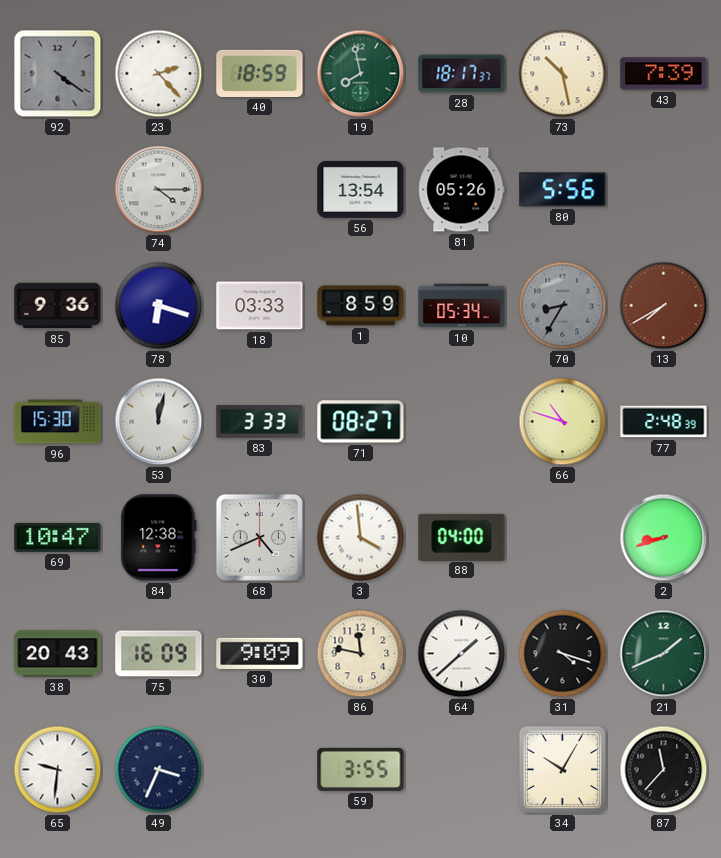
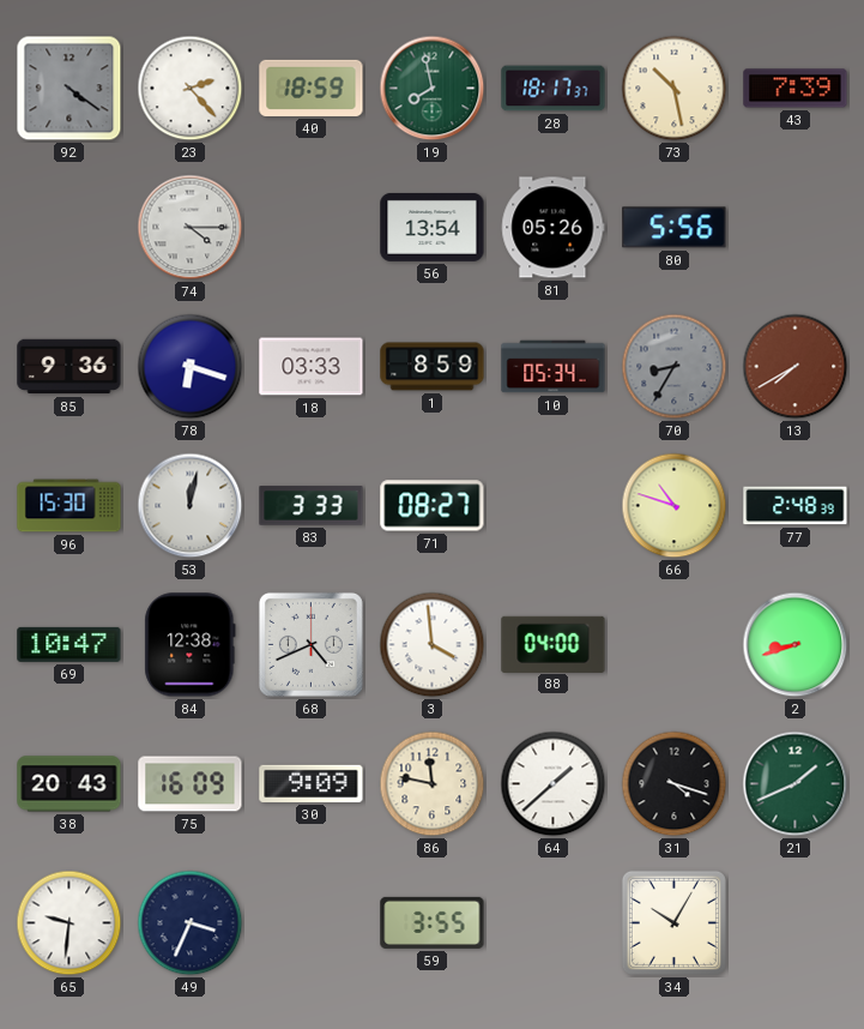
87: 11:37 -> none (664, 770)
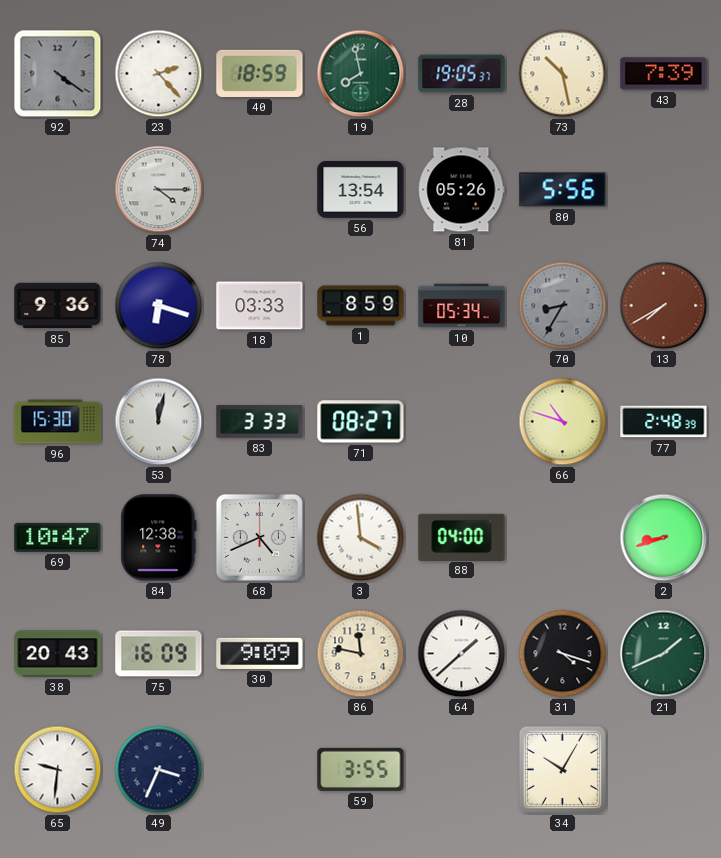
28: 18:17 -> 19:05 (462, 74)
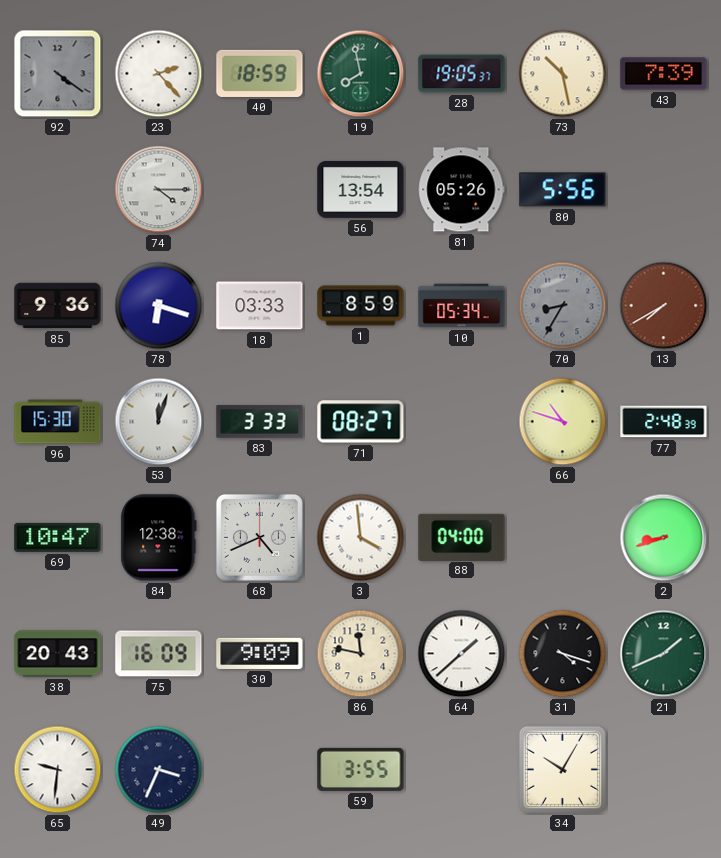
53: 12:02 -> 12:03 (159, 422)
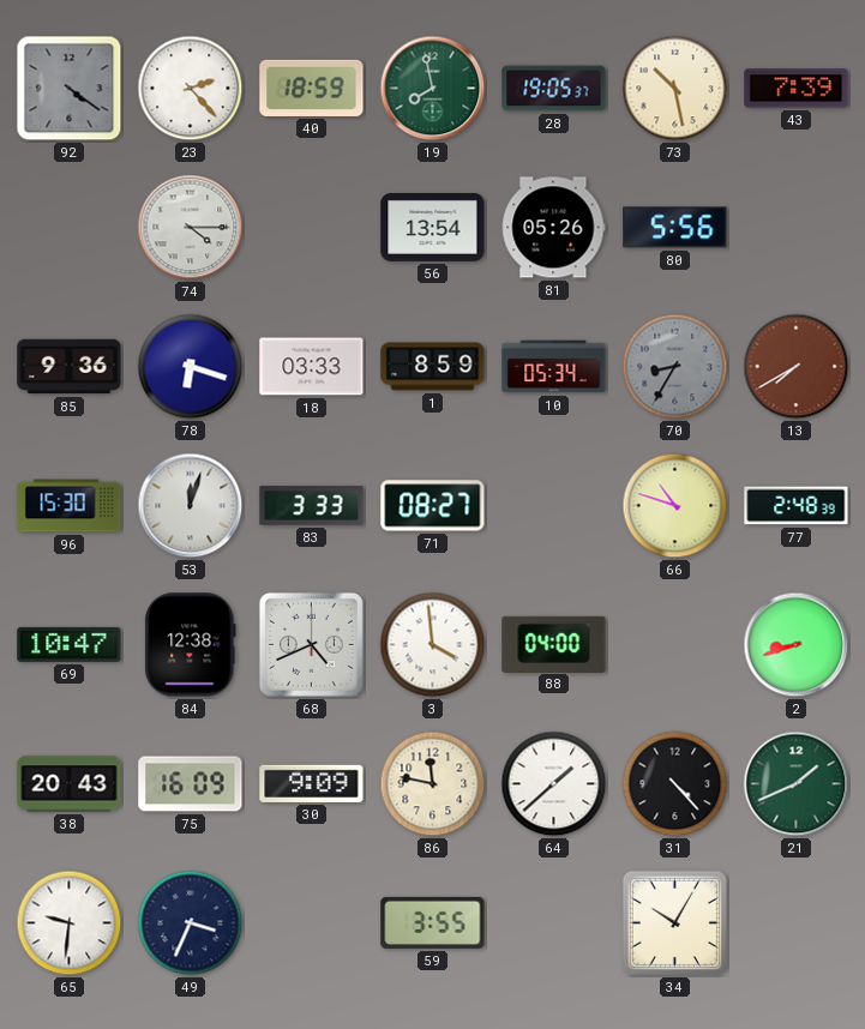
31: 4:18 -> 4:23 (675, 784)
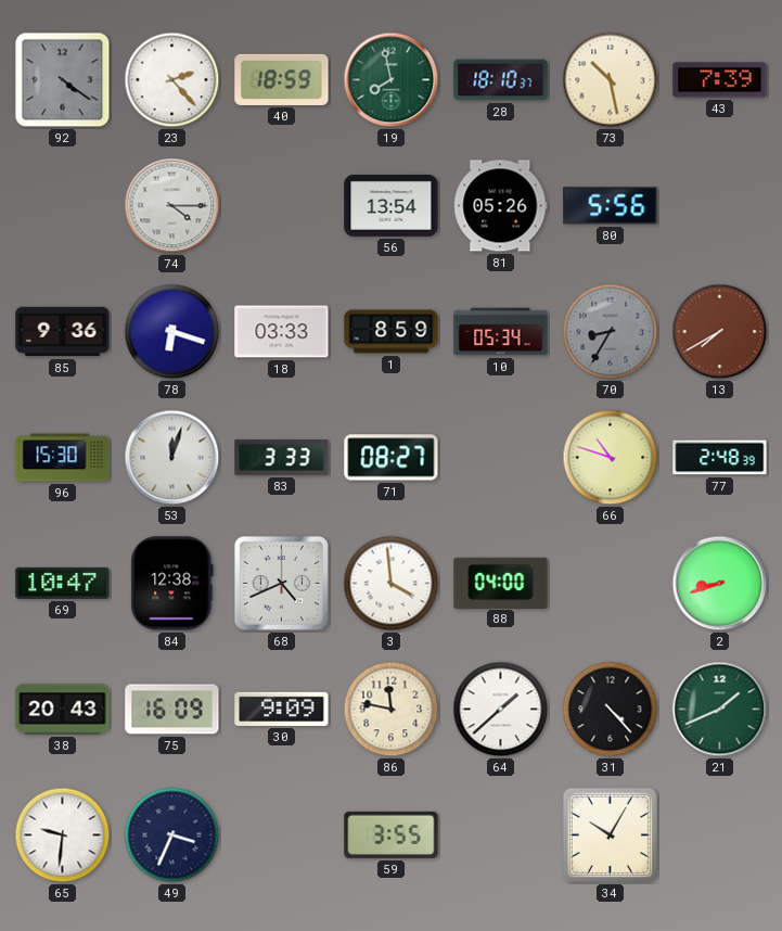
28: 19:05 -> 18:10 (501, 80)
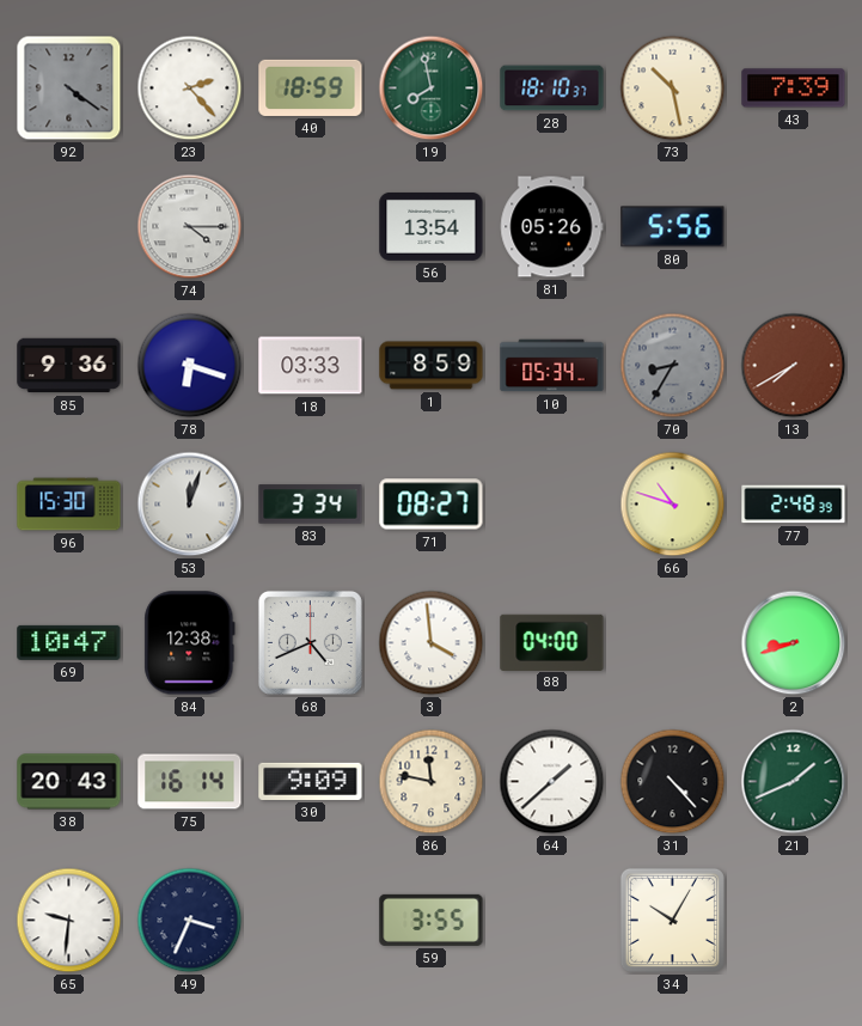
83: 3:33 -> 3:34 (311, 505)
75: 16:09 -> 16:14 (190, 782)
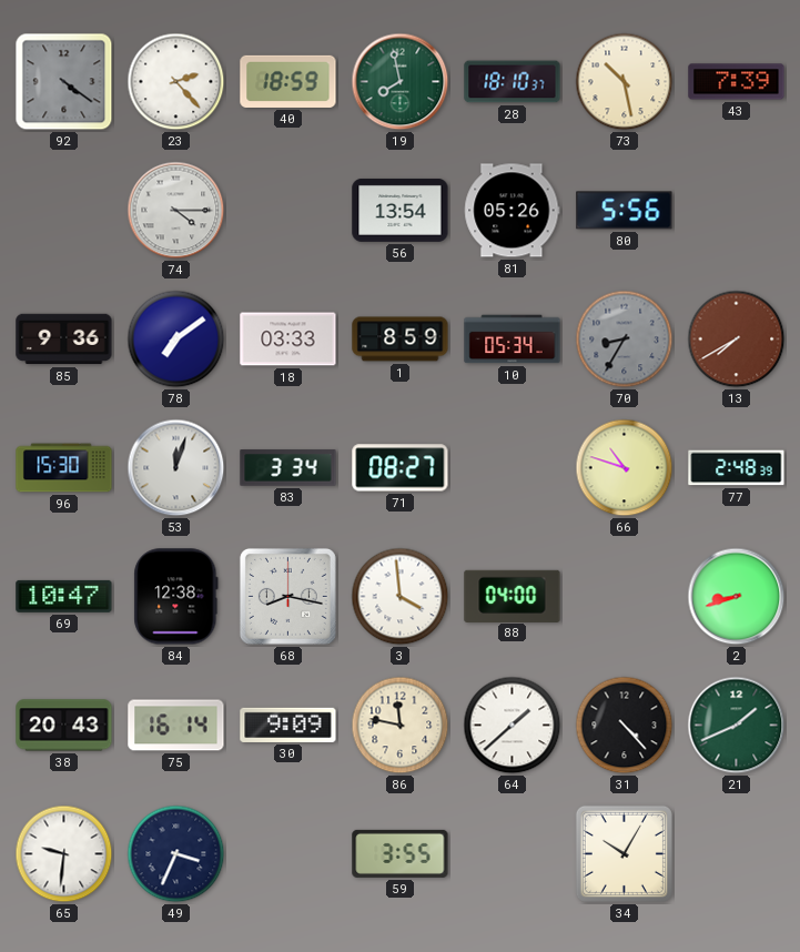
78: 6:18 -> 7:09 (176, 340)
68: 4:41 -> 8:17 (287, 596)
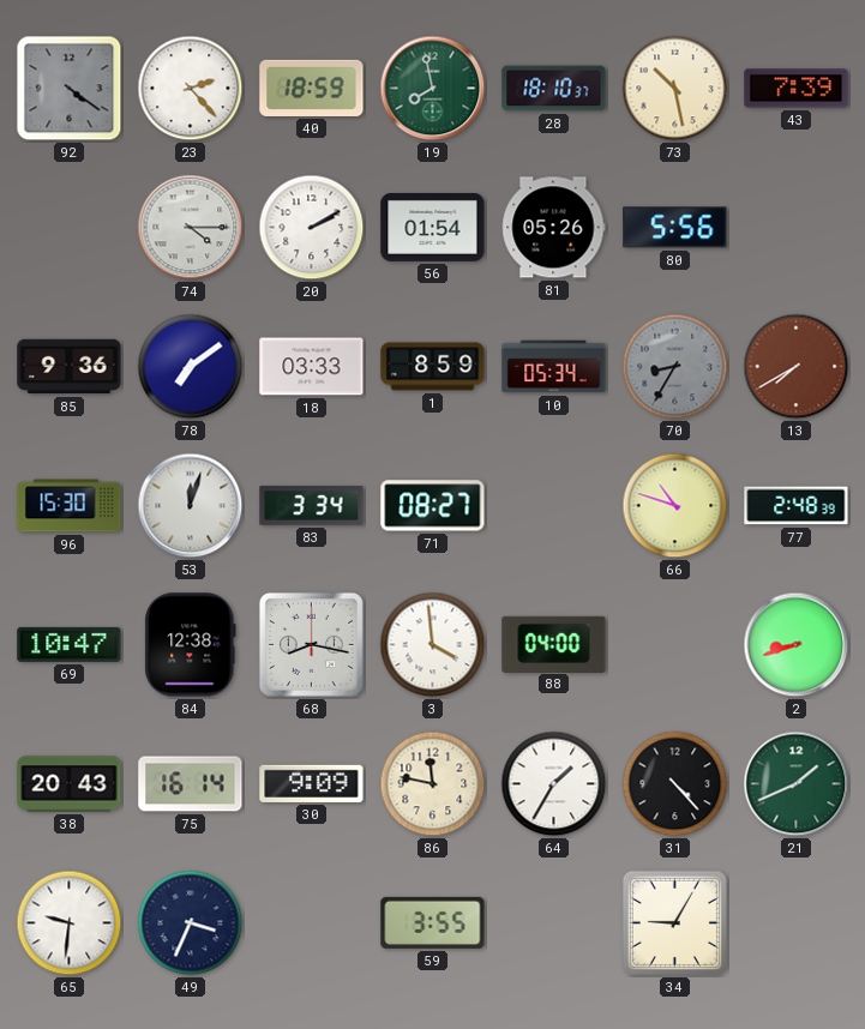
20: none -> 2:10 (312, 228)
56: 13:54 -> 01:54 (433, 227)
64: 1:38 -> 1:35 (554, 784)
34: 10:05 -> 9:05 (674, 922)
